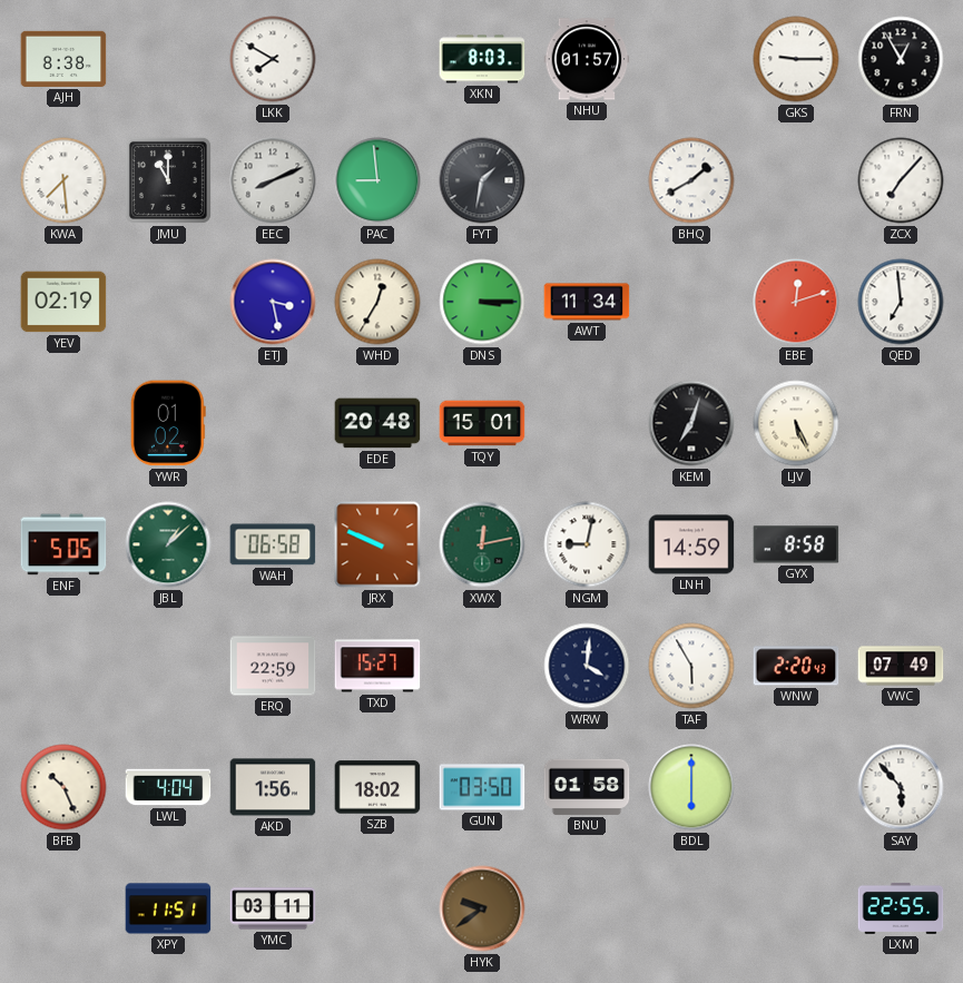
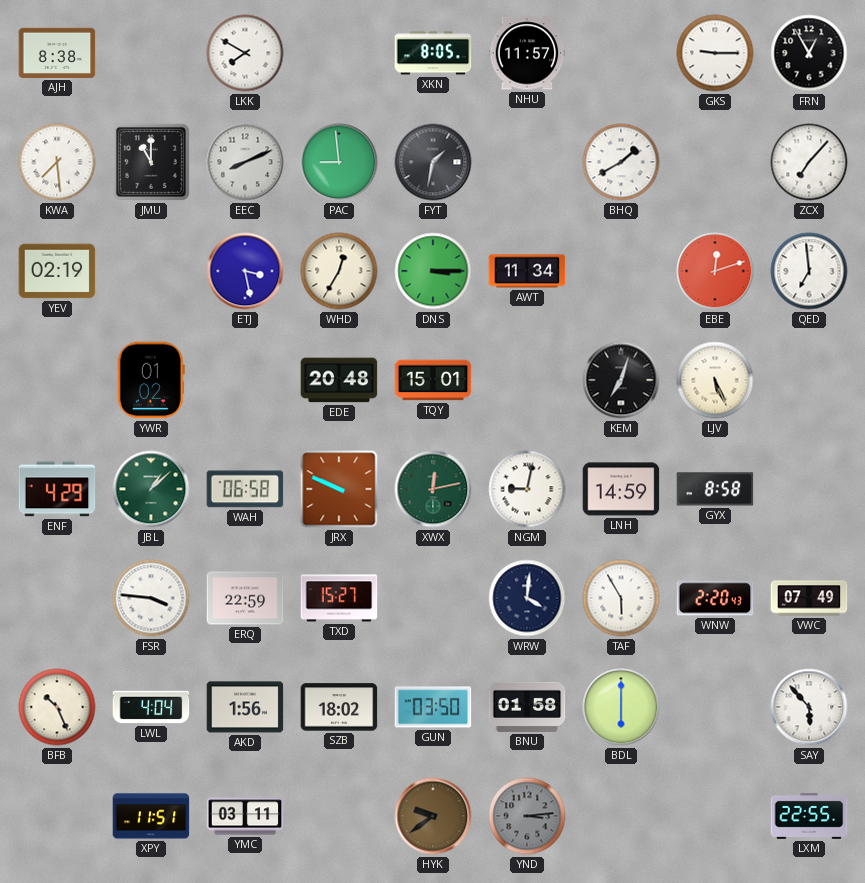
XKN: 8:03 -> 8:05 (433, 53)
NHU: 01:57 -> 11:57 (527, 53)
ENF: 5:05 -> 4:29 (57, 489)
FSR: none -> 3:46 (151, 598)
YND: none -> 3:14 (527, 816)
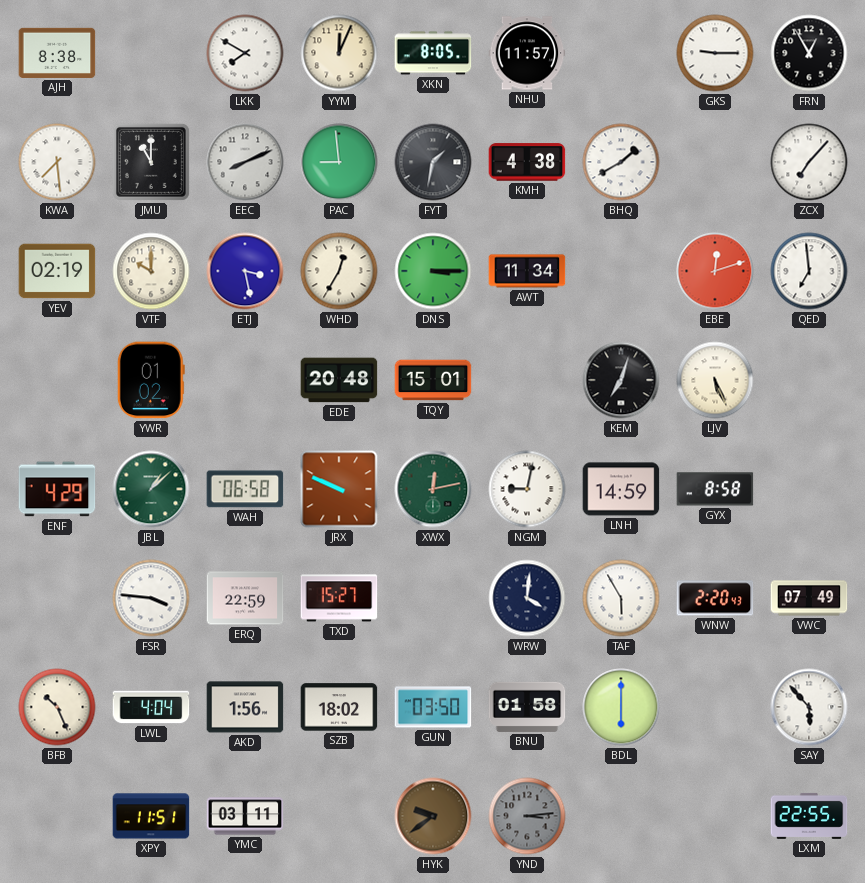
YYM: none -> 12:04 (339, 53)
KMH: none -> 4:38 (527, 162)
VTF: none -> 10:00 (151, 271)
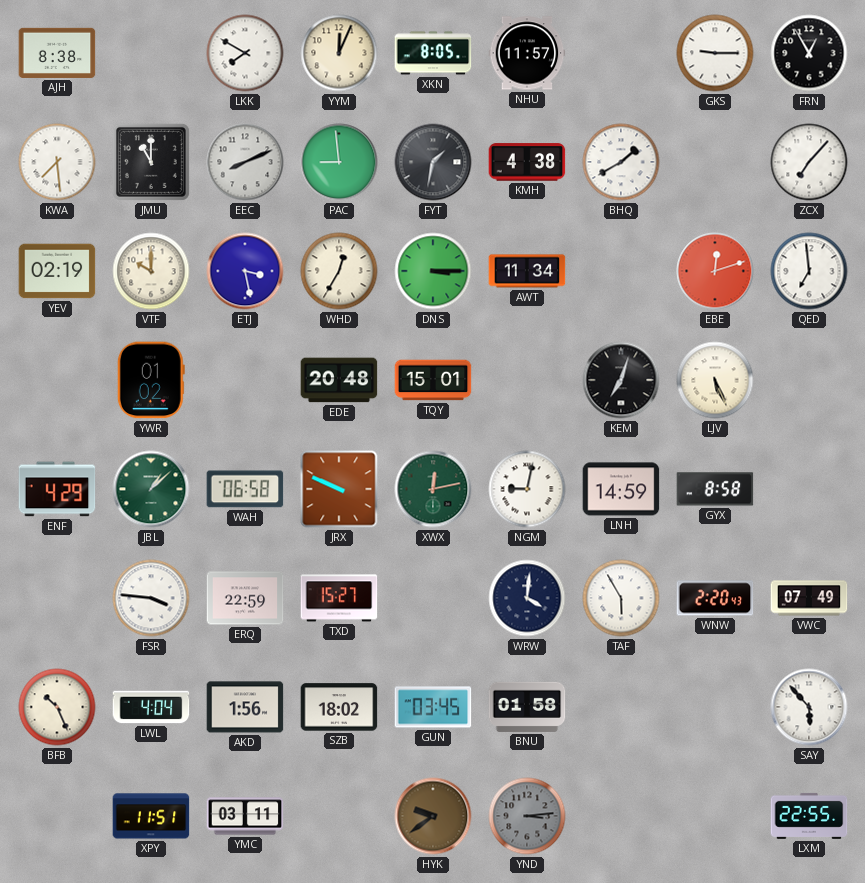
GUN: 03:50 -> 03:45 (433, 707)
BDL: 6:00 -> none (621, 707)
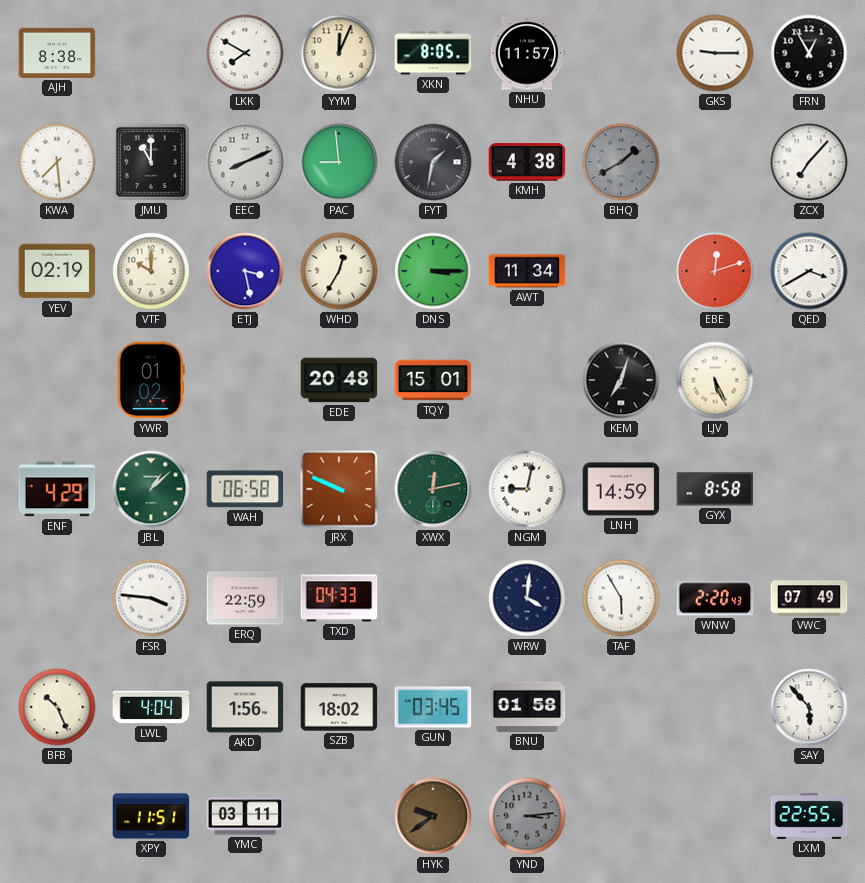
BHQ dial: white -> grey (621, 162)
QED: 6:59 -> 3:40 (809, 271)
TXD: 15:27 -> 04:33 (339, 598)
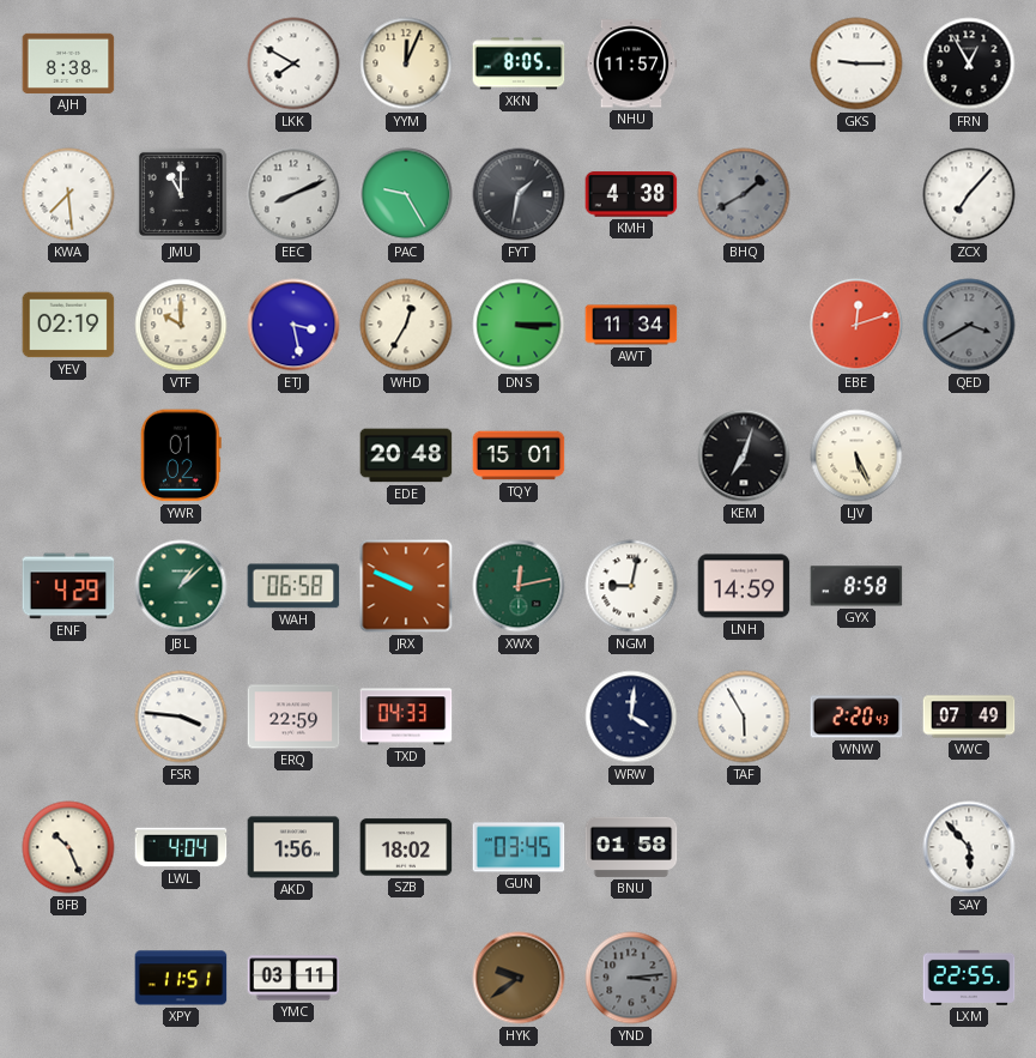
PAC: 8:59 -> 9:25 (406, 194)
QED dial: white -> grey (969, 325)
